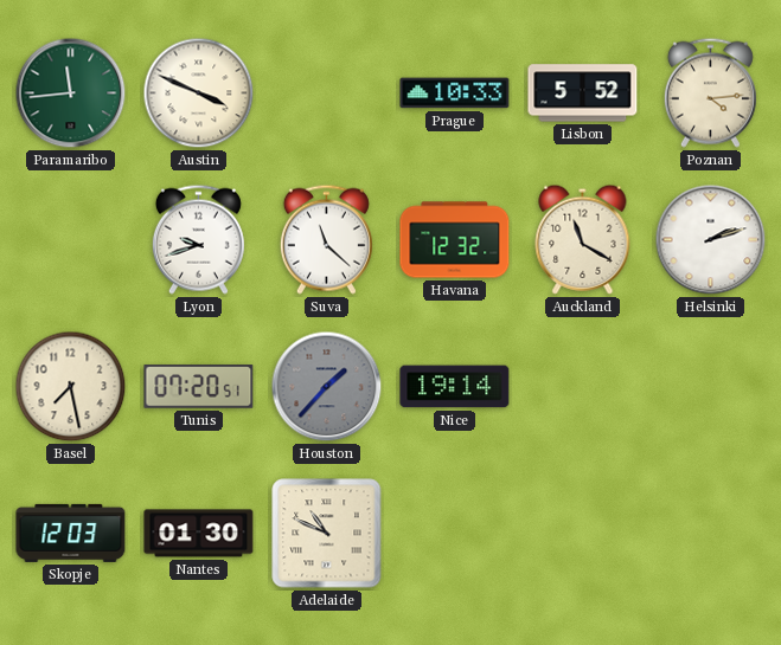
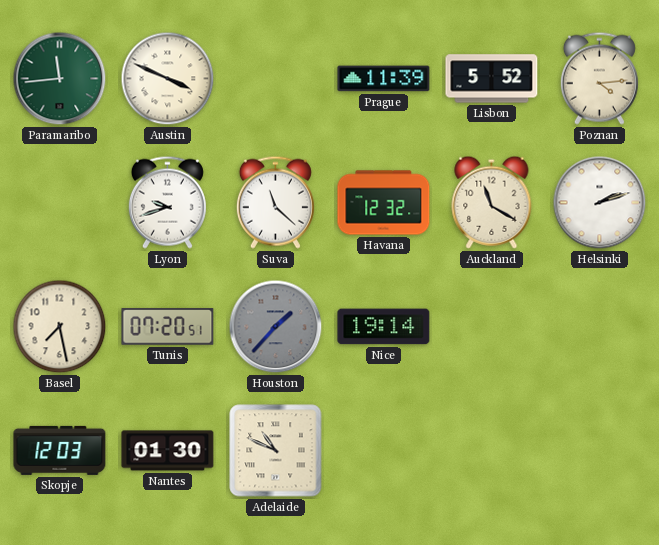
Prague: 10:33 -> 11:39 (384, 79)
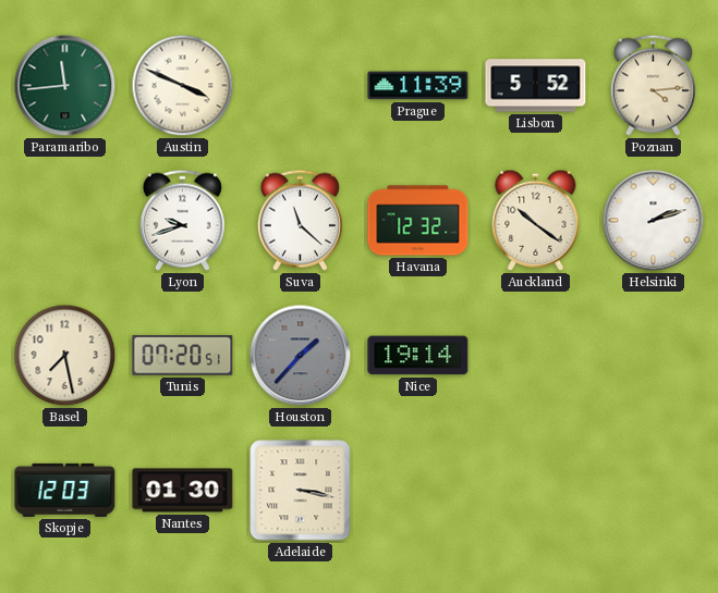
Auckland: 11:20 -> 10:21 (536, 220)
Adelaide: 10:49 -> 3:17 (301, 491)
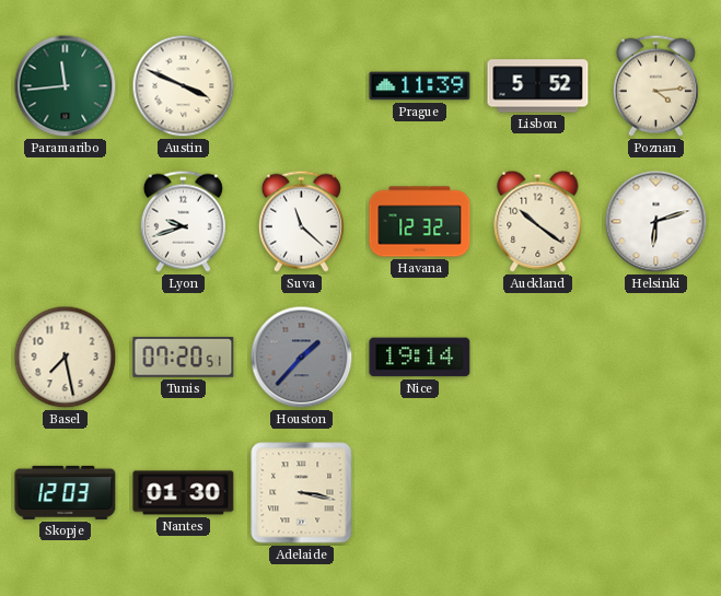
Helsinki: 2:12 -> 6:12 (656, 222)
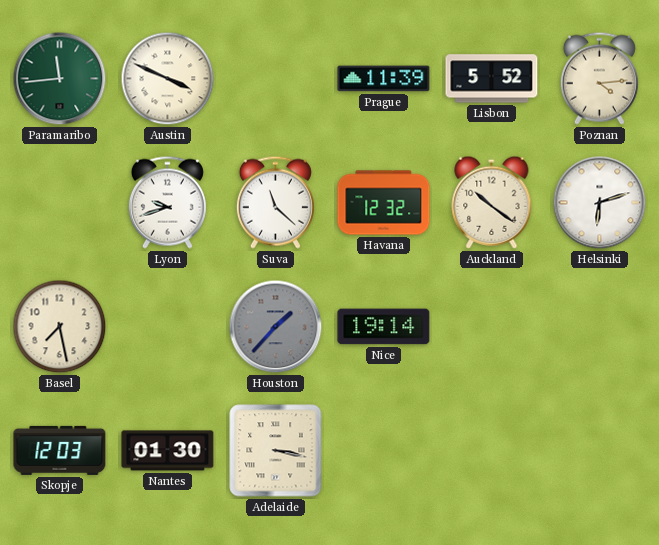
Tunis: 07:20 -> none (184, 358)
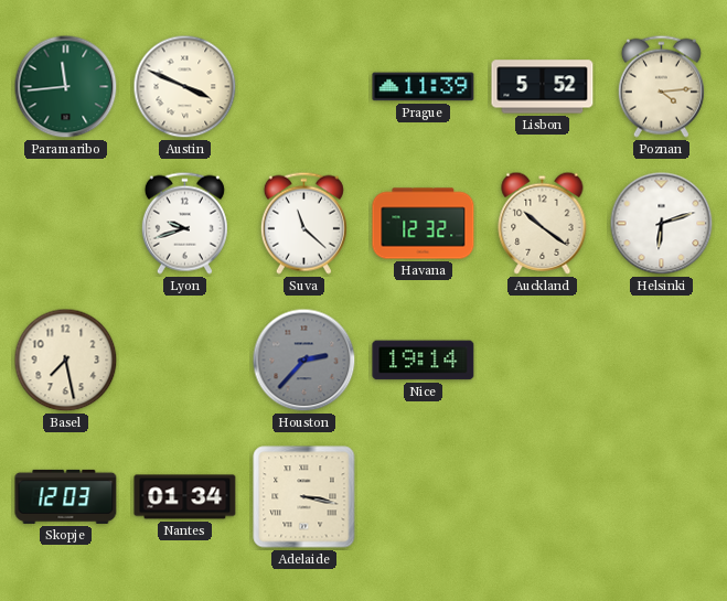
Houston: 1:37 -> 2:37 (304, 361)
Nantes: 01:30 -> 01:34 (185, 497)
